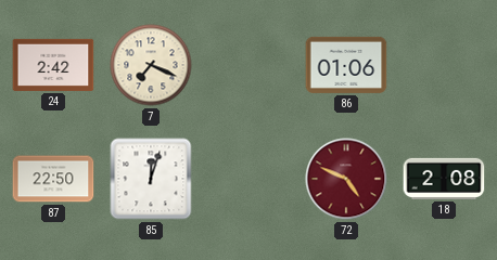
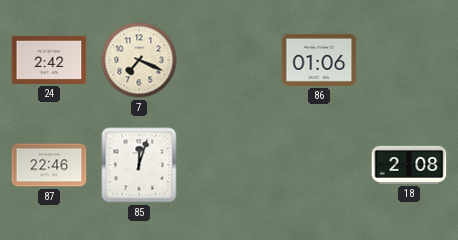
87: 22:50 -> 22:46 (49, 165)
72: 4:49 -> none (346, 179)
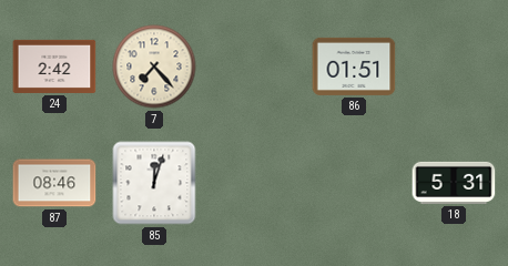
7: 7:19 -> 7:23 (154, 66)
86: 01:06 -> 01:51 (354, 66)
87: 22:46 -> 08:46 (54, 183)
18: 2:08 -> 5:31 (454, 183)
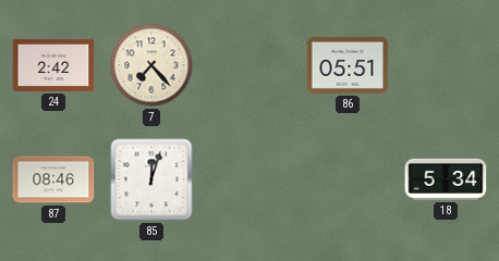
86: 01:51 -> 05:51 (348, 65)
18: 5:31 -> 5:34 (446, 179)
